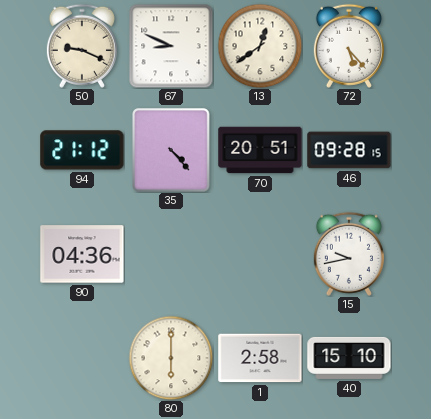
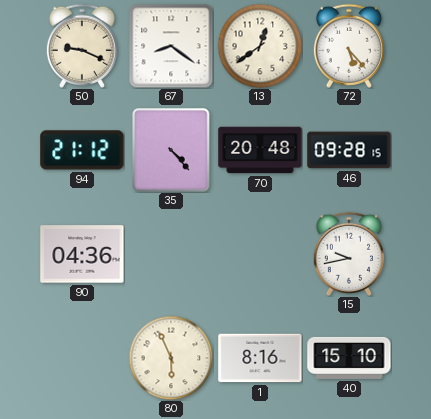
67: 8:49 -> 8:21 (171, 46)
70: 20:51 -> 20:48 (260, 150)
80: 6:00 -> 5:56 (171, 358)
1: 2:58 -> 8:16 (260, 358)
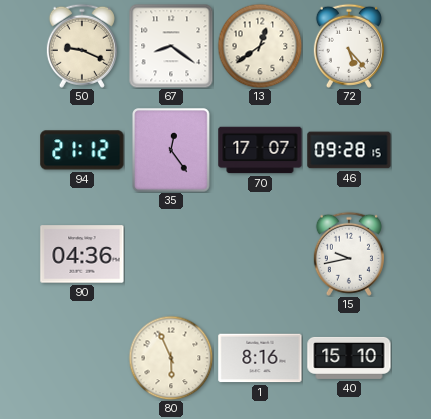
35: 4:23 -> 12:24 (171, 150)
70: 20:48 -> 17:07 (260, 150)
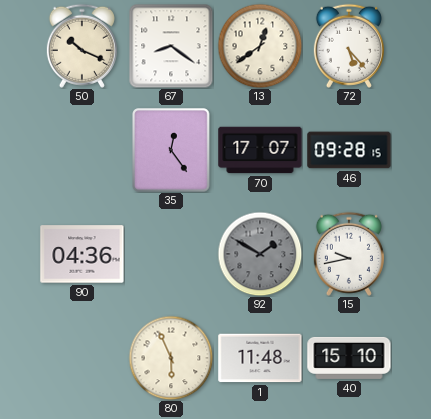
50: 9:19 -> 10:19 (82, 46)
94: 21:12 -> none (82, 150)
92: none -> 1:50 (260, 254)
1: 8:16 -> 11:48 (260, 358)
